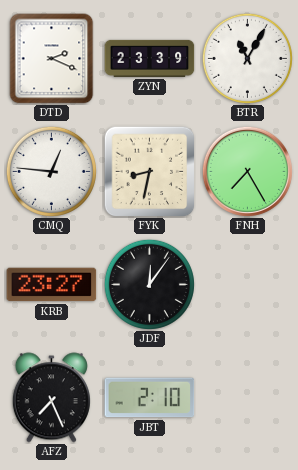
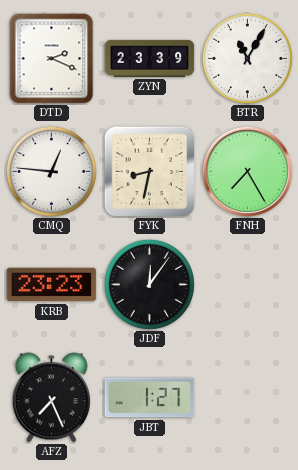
KRB: 23:27 -> 23:23 (52, 285)
JBT: 2:10 -> 1:27 (150, 398)
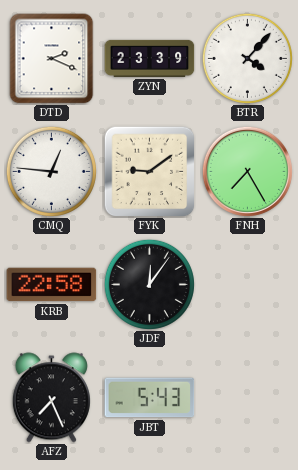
BTR: 11:05 -> 4:07 (247, 58)
FYK: 8:32 -> 9:09 (149, 171)
KRB: 23:23 -> 22:58 (52, 285)
JBT: 1:27 -> 5:43 (150, 398)
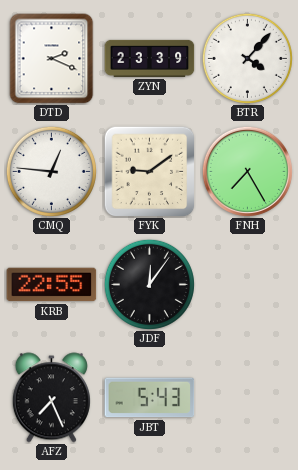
KRB: 22:58 -> 22:55 (52, 285)
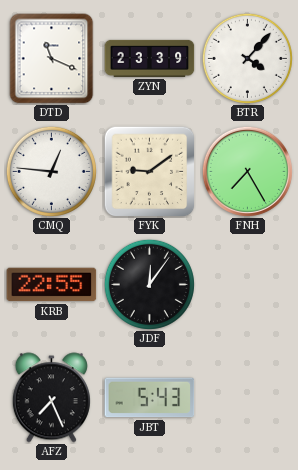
DTD: 2:19 -> 11:19 (52, 59)
